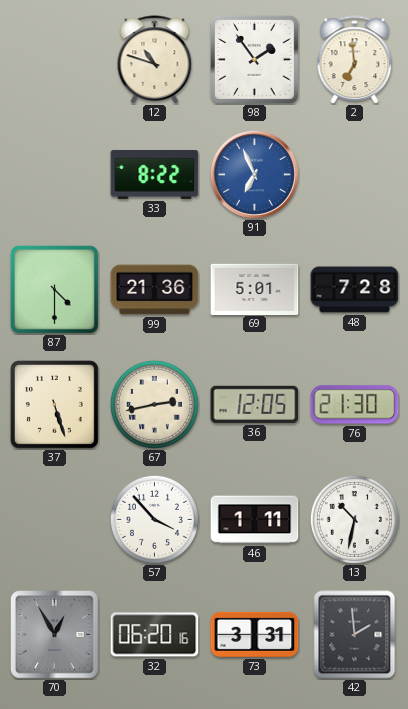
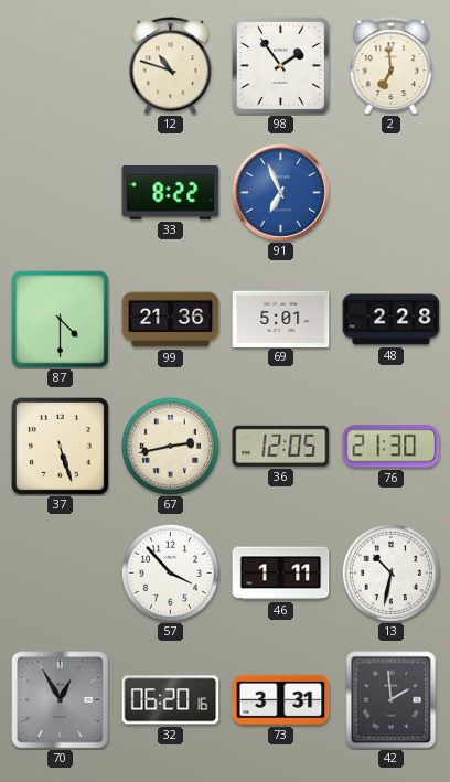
48: 7:28 -> 2:28 (392, 320)
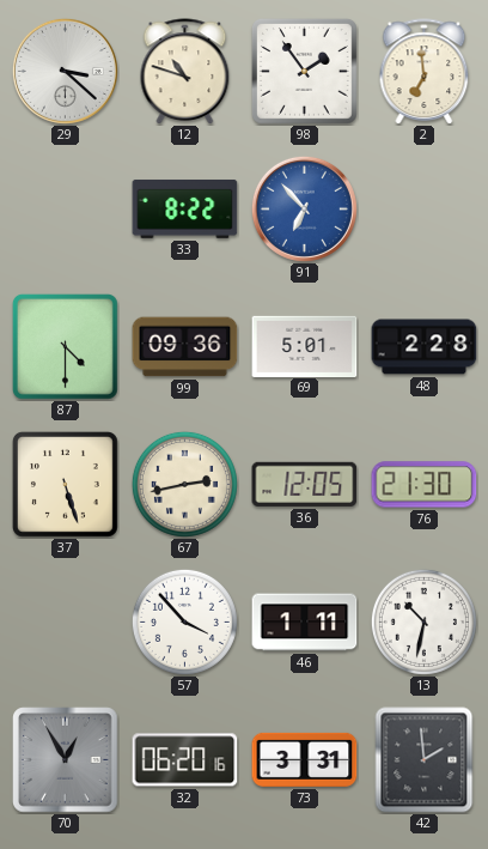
29: none -> 3:22 (65, 71)
91: 6:56 -> 6:53 (304, 208)
99: 21:36 -> 09:36 (185, 347)
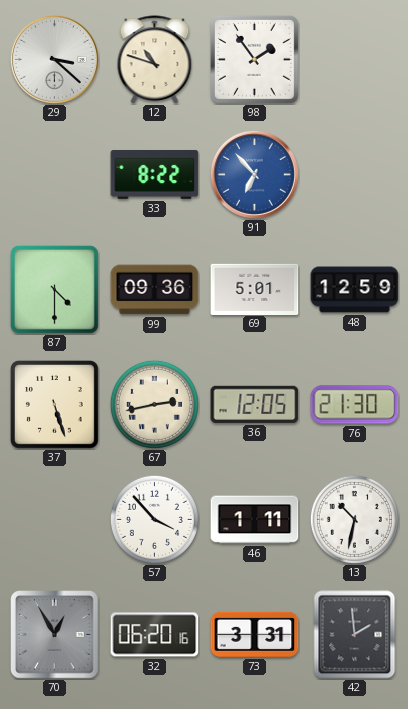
2: 6:59 -> none (425, 71)
48: 2:28 -> 12:59 (355, 290)
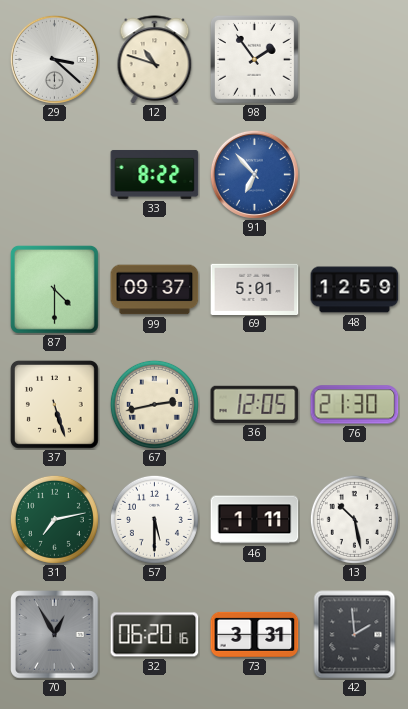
99: 09:36 -> 09:37 (155, 290)
31: none -> 7:13 (54, 519)
57: 3:53 -> 5:30 (154, 519)
13: 10:32 -> 10:28 (354, 519)
